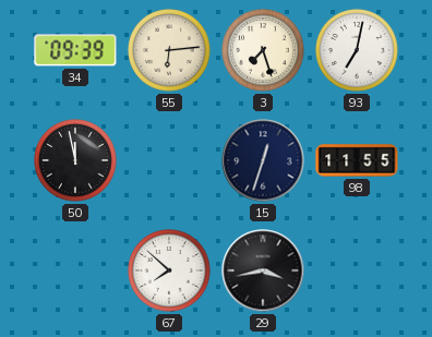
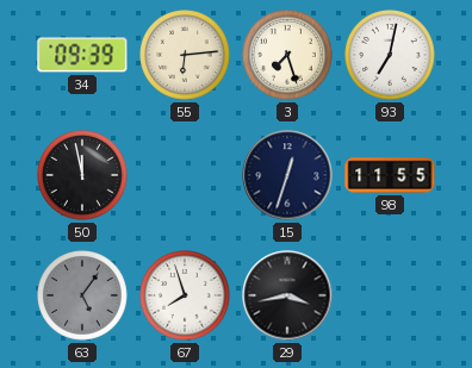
63: none -> 5:06 (82, 295)
67: 7:52 -> 7:57 (185, 295)
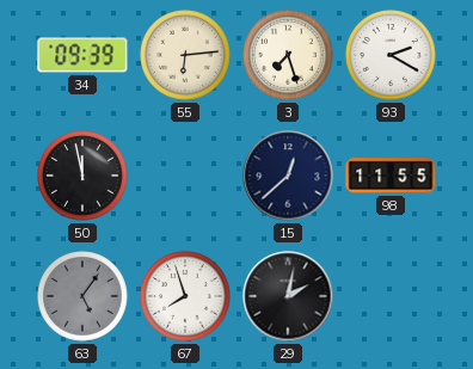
93: 7:02 -> 2:20 (391, 55)
15: 12:33 -> 12:38 (288, 176)
29: 3:43 -> 2:02 (288, 296)
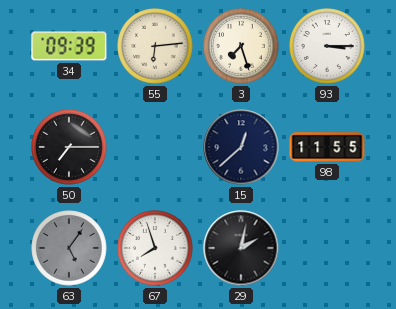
93: 2:20 -> 3:15 (327, 46)
50: 11:58 -> 7:15 (69, 147)
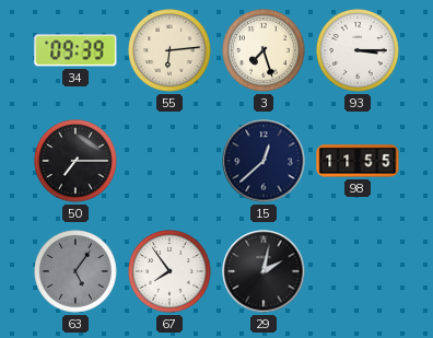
67: 7:57 -> 7:54 (169, 271)
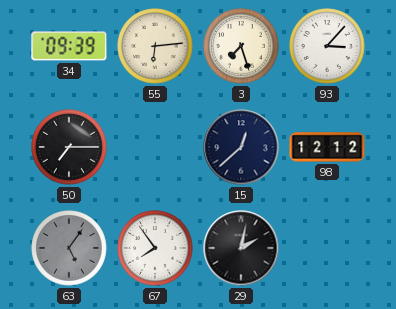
93: 3:15 -> 3:07 (327, 46)
98: 11:55 -> 12:12 (327, 147)
